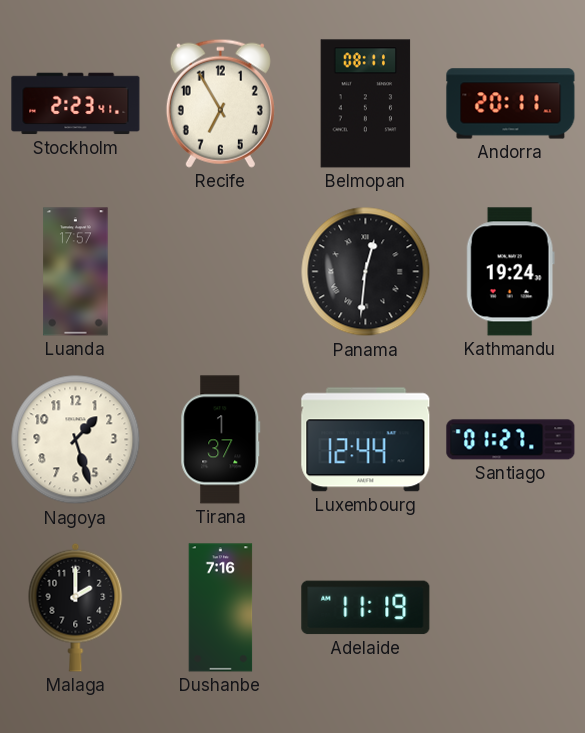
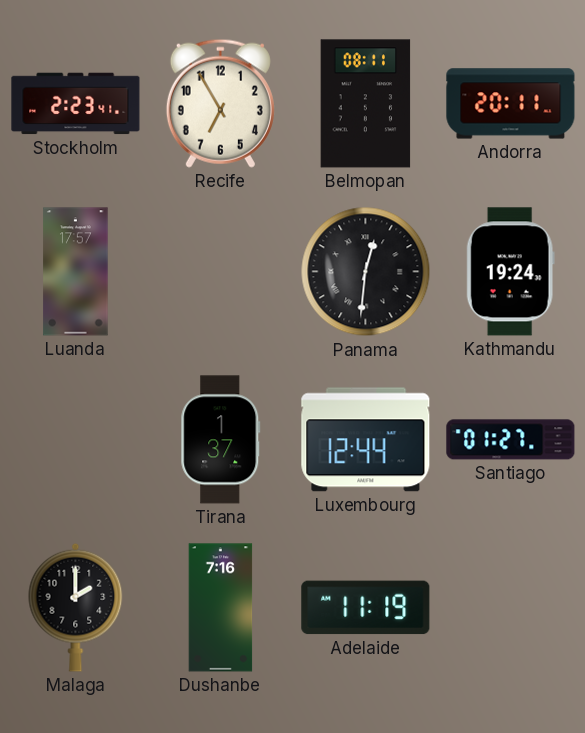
Nagoya: 1:27 -> none (76, 440)
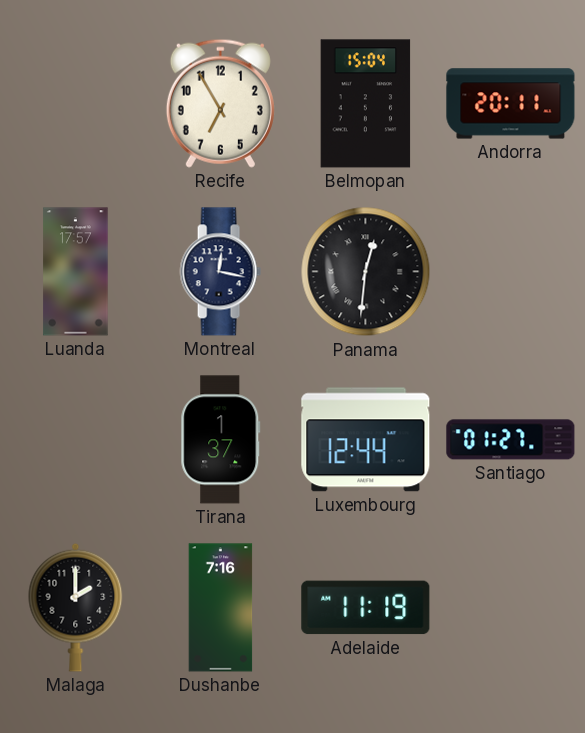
Stockholm: 2:23 -> none (76, 104)
Belmopan: 08:11 -> 15:04 (366, 104)
Montreal: none -> 12:17 (220, 272)
Kathmandu: 19:24 -> none (510, 272)
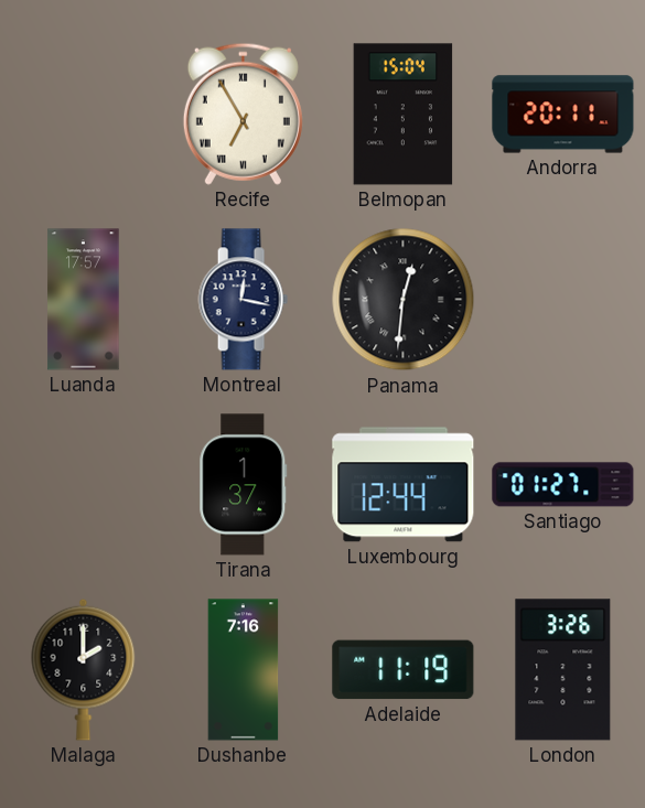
Recife numerals: Arabic -> Roman (243, 114)
London: none -> 3:26 (563, 670)
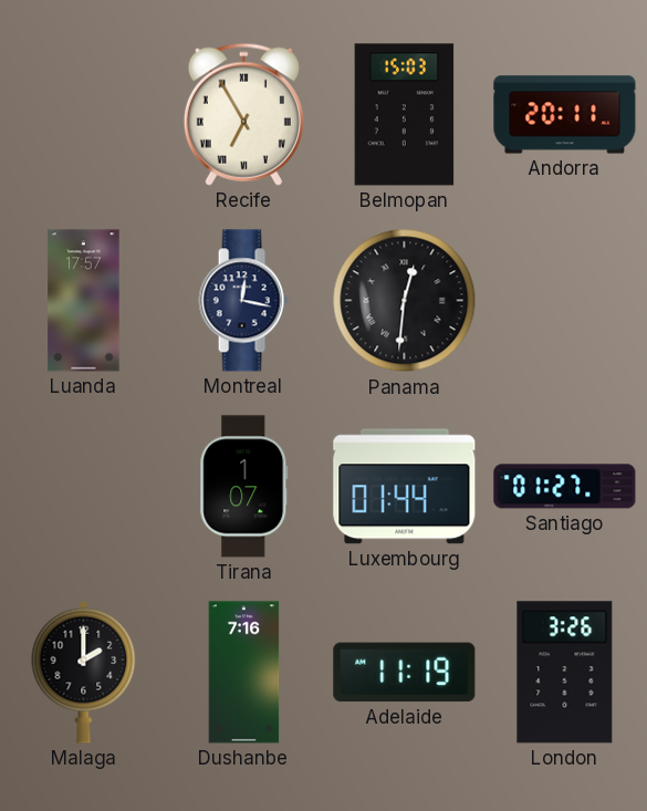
Belmopan: 15:04 -> 15:03 (405, 115)
Tirana: 1:37 -> 1:07 (244, 487)
Luxembourg: 12:44 -> 01:44 (405, 487)
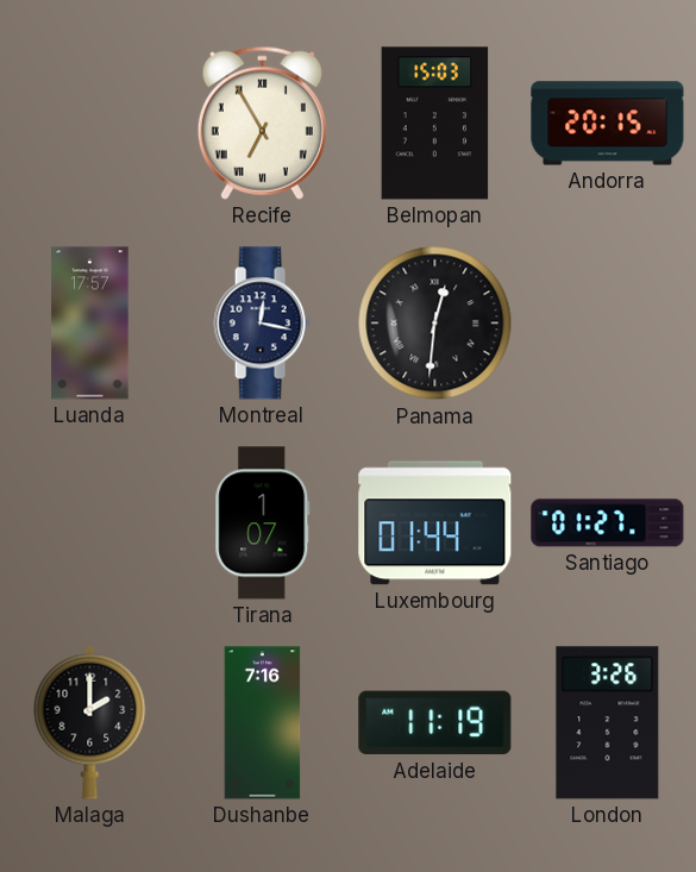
Andorra: 20:11 -> 20:15 (608, 124)
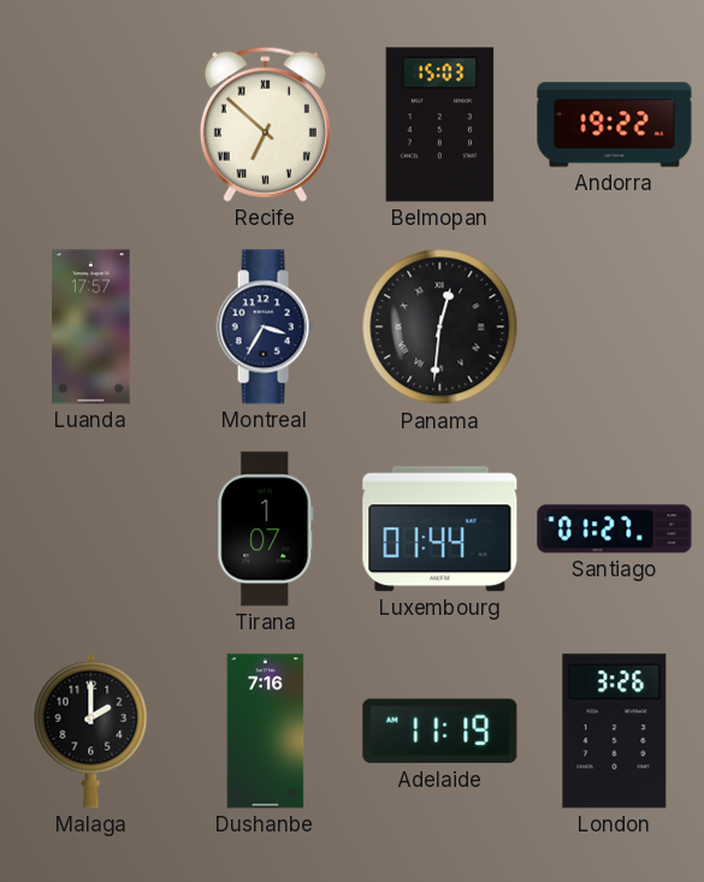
Recife: 6:55 -> 6:52 (265, 124)
Andorra: 20:15 -> 19:22 (615, 125)
Montreal: 12:17 -> 3:35 (265, 327)
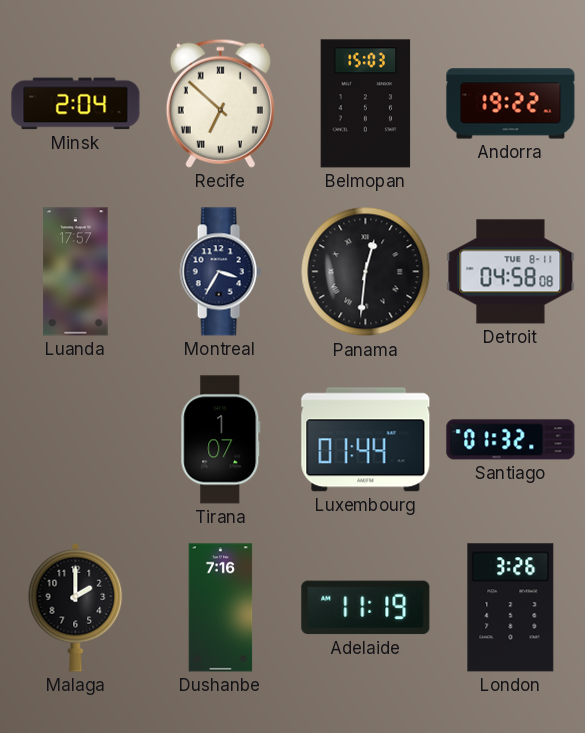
Minsk: none -> 2:04 (76, 104)
Detroit: none -> 04:58 (511, 272)
Santiago: 01:27 -> 01:32 (511, 440)
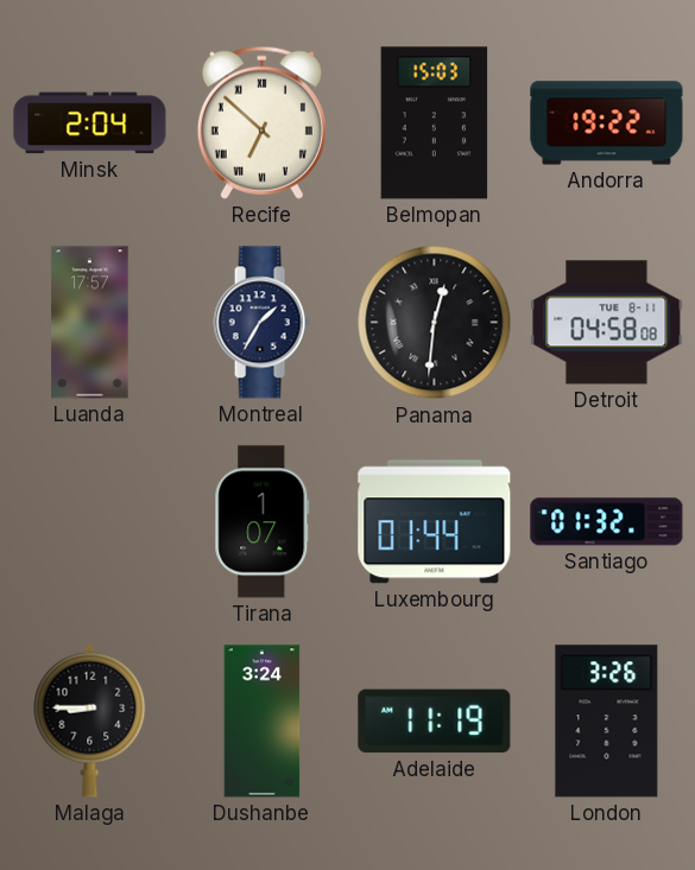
Montreal: 3:35 -> 1:35 (261, 323)
Malaga: 2:00 -> 8:45 (90, 720)
Dushanbe: 7:16 -> 3:24 (263, 722)
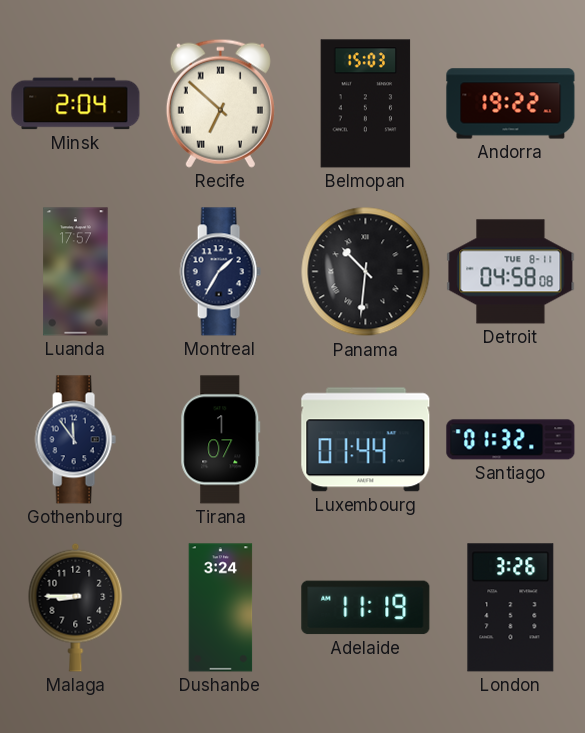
Panama: 12:31 -> 10:31 (366, 272)
Gothenburg: none -> 11:54 (75, 440)
